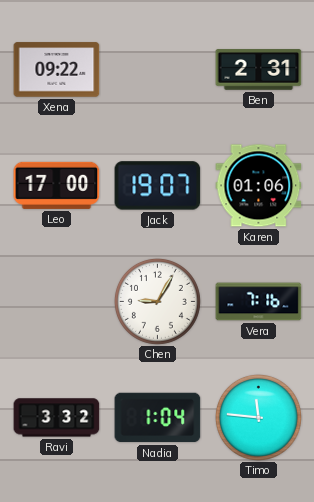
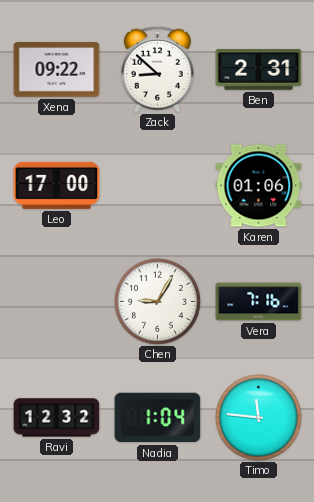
Zack: none -> 8:52 (157, 69)
Jack: 19:07 -> none (158, 186)
Ravi: 3:32 -> 12:32 (57, 418)
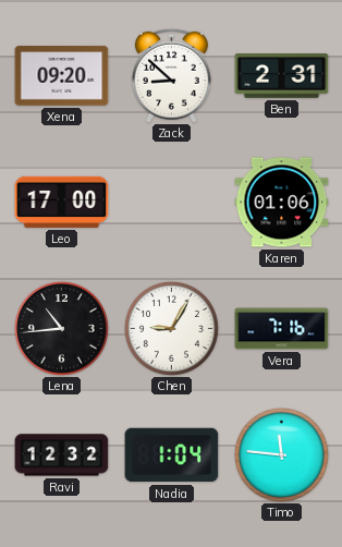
Xena: 09:22 -> 09:20 (62, 76)
Lena: none -> 10:44 (61, 328)
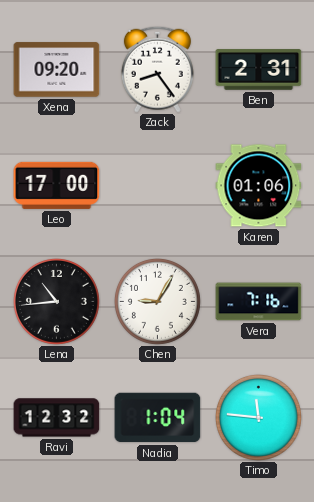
Zack: 8:52 -> 8:24 (157, 69)
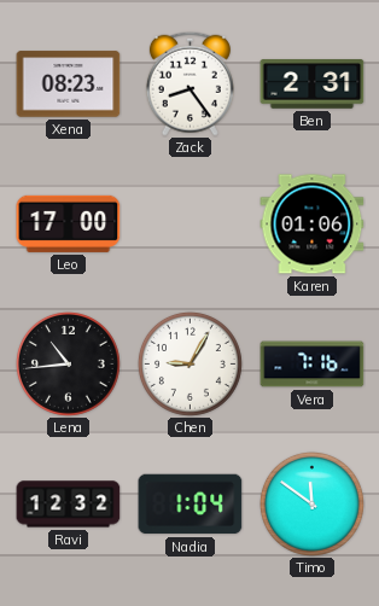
Xena: 09:20 -> 08:23 (69, 85)
Timo: 11:46 -> 11:51 (311, 503)
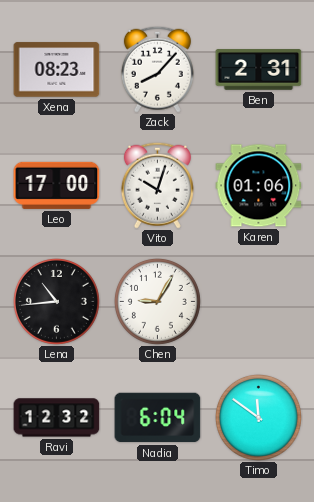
Zack: 8:24 -> 8:07 (157, 69)
Vito: none -> 10:03 (157, 185)
Vera: 7:16 -> none (313, 365)
Nadia: 1:04 -> 6:04 (158, 418)
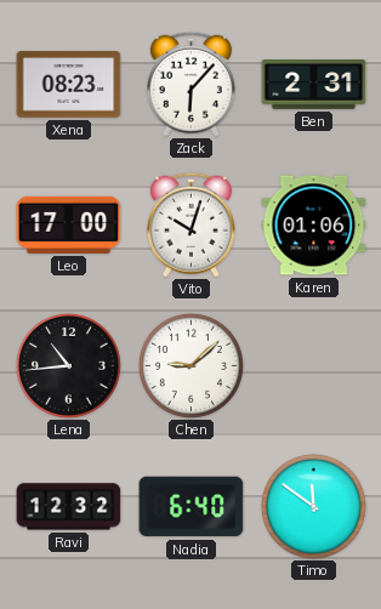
Zack: 8:07 -> 6:07 (190, 84)
Chen: 9:05 -> 9:08 (190, 365)
Nadia: 6:04 -> 6:40 (192, 507)
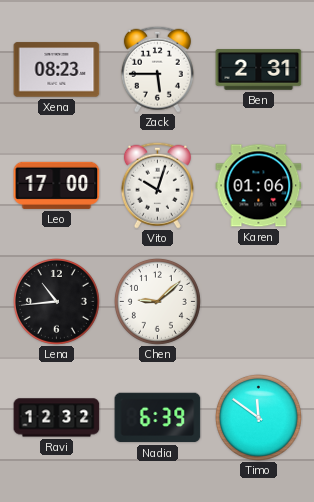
Zack: 6:07 -> 5:45 (157, 69)
Nadia: 6:40 -> 6:39 (158, 418)
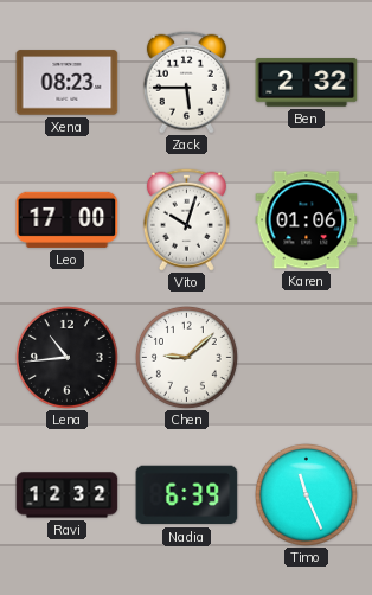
Ben: 2:31 -> 2:32 (307, 83)
Timo: 11:51 -> 11:26 (306, 494)
